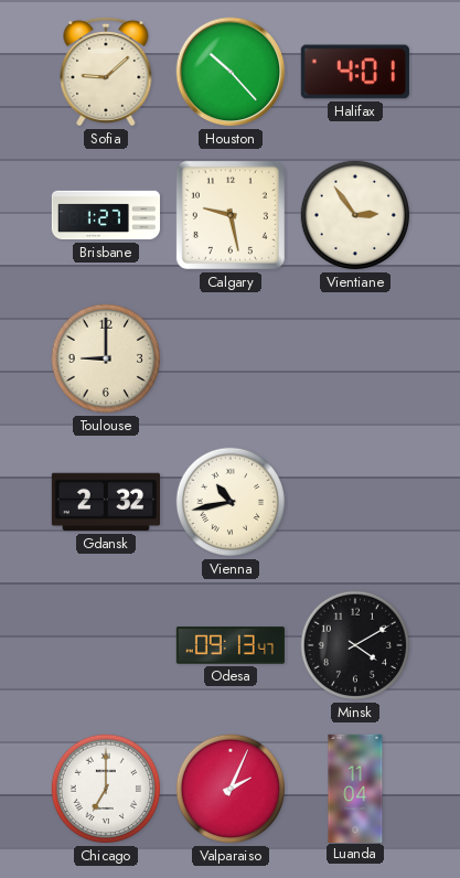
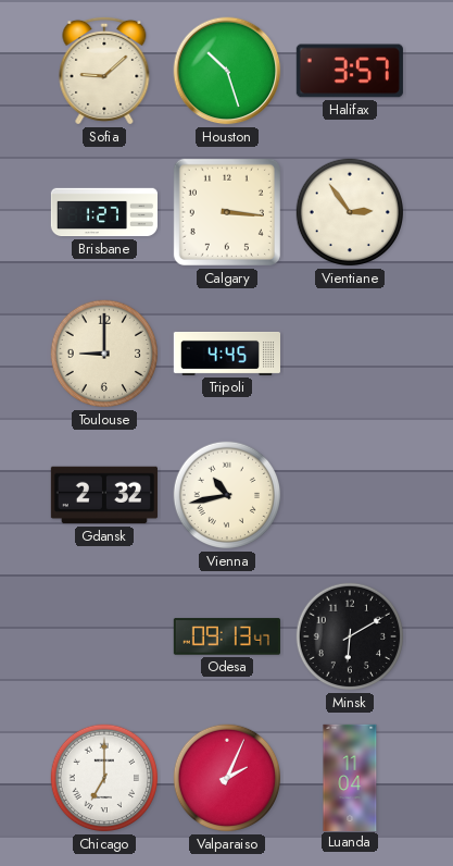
Houston: 10:23 -> 10:27 (227, 71)
Halifax: 4:01 -> 3:57 (350, 71)
Calgary: 9:28 -> 3:16 (227, 212)
Tripoli: none -> 4:45 (226, 354)
Minsk: 4:10 -> 6:10 (350, 636)
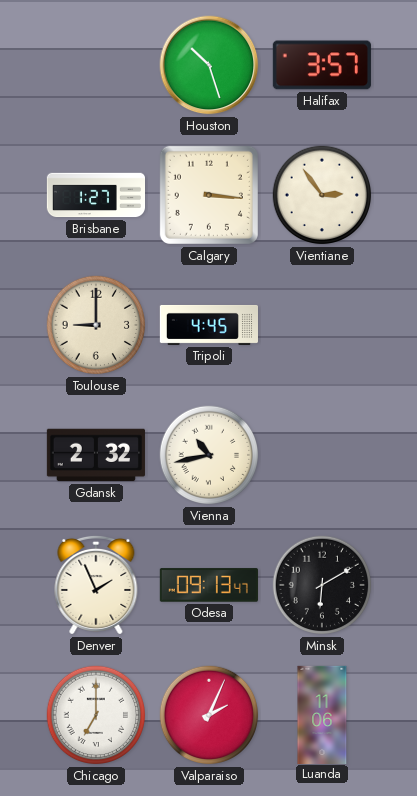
Sofia: 9:08 -> none (104, 71)
Denver: none -> 1:56 (96, 585)
Luanda: 11:04 -> 11:06 (322, 714)
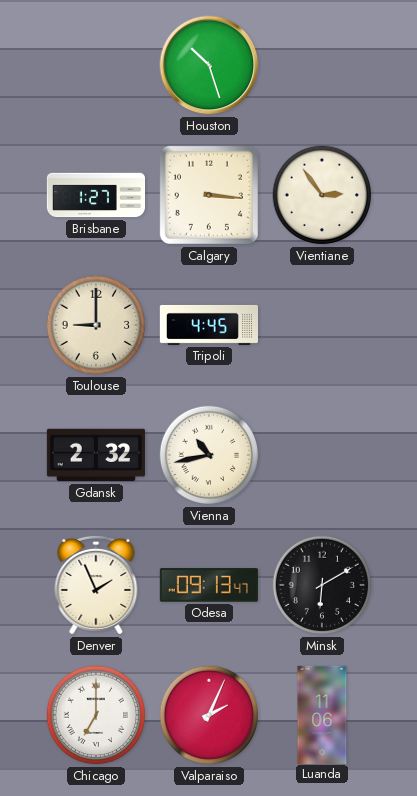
Halifax: 3:57 -> none (322, 65)
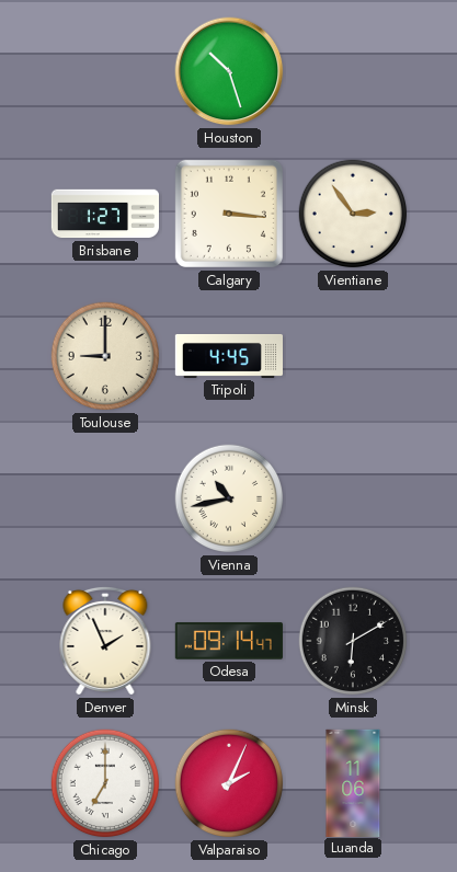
Gdansk: 2:32 -> none (96, 455)
Odesa: 09:13 -> 09:14 (229, 641)
